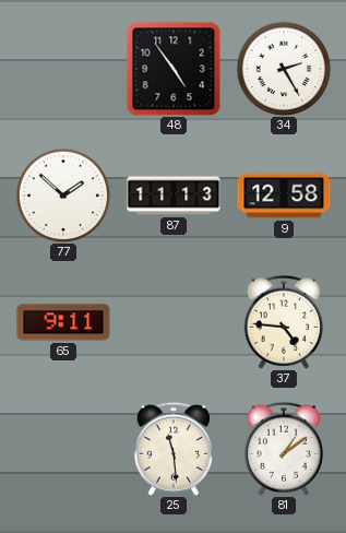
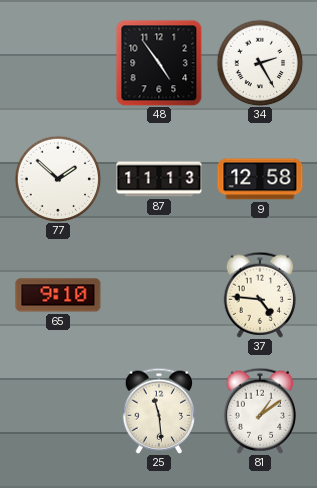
65: 9:11 -> 9:10 (58, 295)
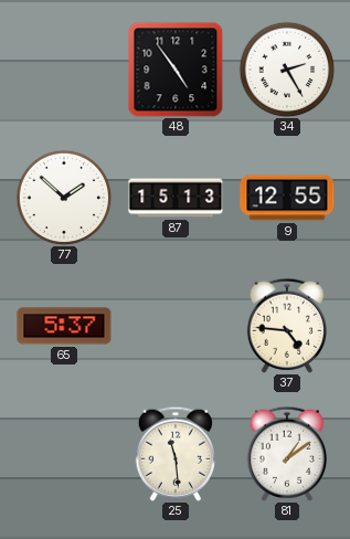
87: 11:13 -> 15:13 (176, 198)
9: 12:58 -> 12:55 (287, 198)
65: 9:10 -> 5:37 (64, 326)
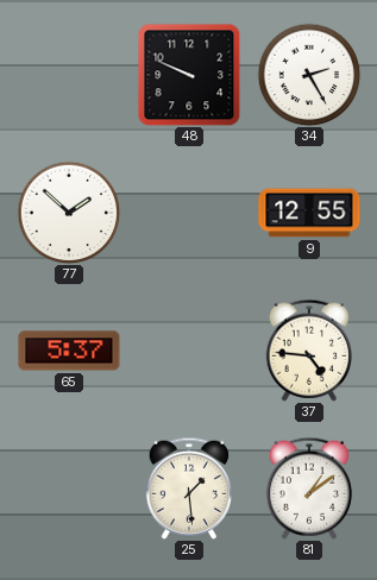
48: 4:54 -> 9:49 (189, 75)
87: 15:13 -> none (176, 198)
25: 11:29 -> 1:29 (188, 488)
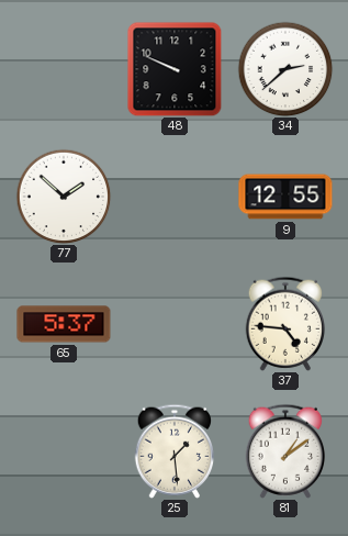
34: 2:25 -> 2:38 (285, 69)
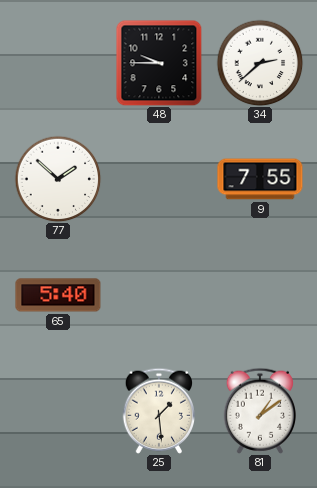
48: 9:49 -> 9:45 (159, 63)
9: 12:55 -> 7:55 (260, 179)
65: 5:37 -> 5:40 (58, 295)
37: 4:46 -> none (284, 324)
